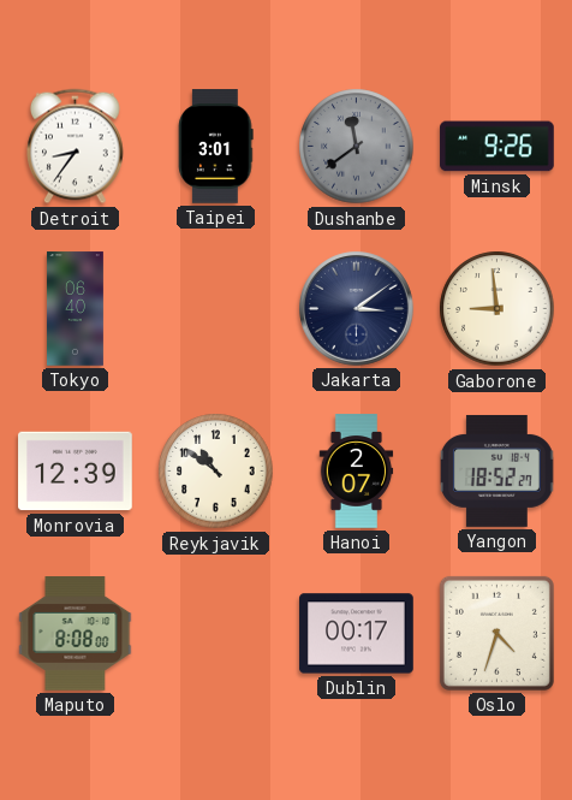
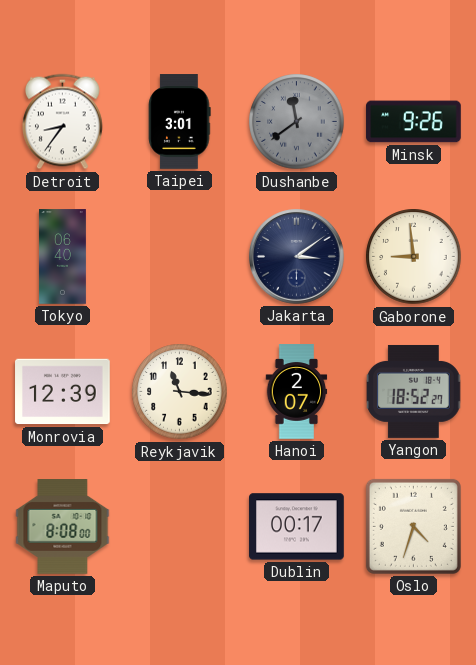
Reykjavik: 10:51 -> 11:16 (180, 392)
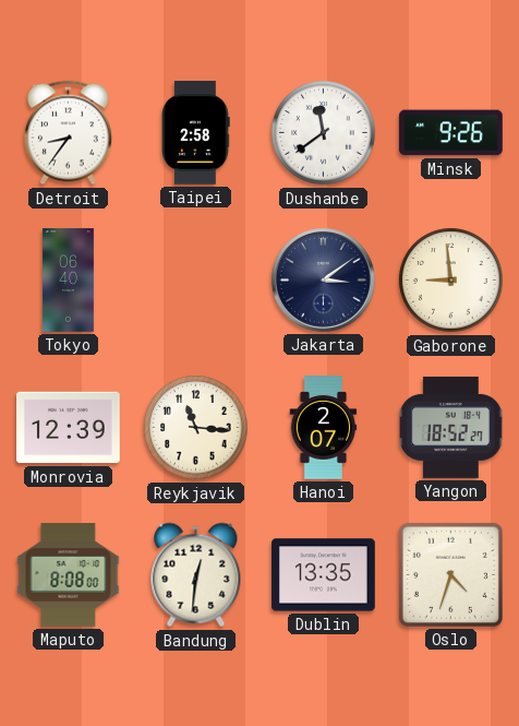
Taipei: 3:01 -> 2:58 (196, 133)
Dushanbe dial: grey -> white (324, 133)
Bandung: none -> 12:31 (196, 575)
Dublin: 00:17 -> 13:35 (324, 575)
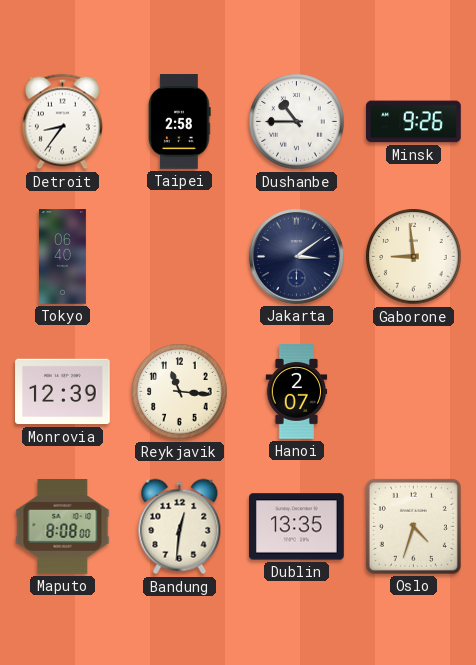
Dushanbe: 11:39 -> 10:45 (297, 122)
Yangon: 18:52 -> none (451, 427)
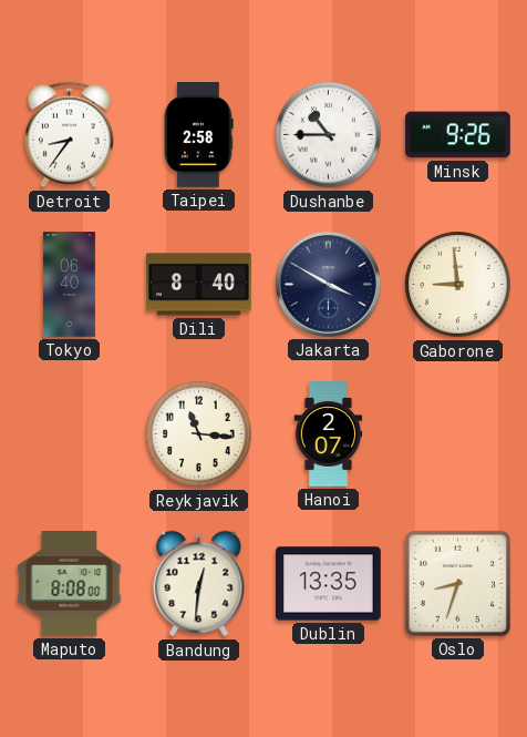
Dili: none -> 8:40 (199, 285)
Jakarta: 3:09 -> 3:50 (329, 285)
Monrovia: 12:39 -> none (63, 392)
Oslo: 4:33 -> 8:33 (457, 583)
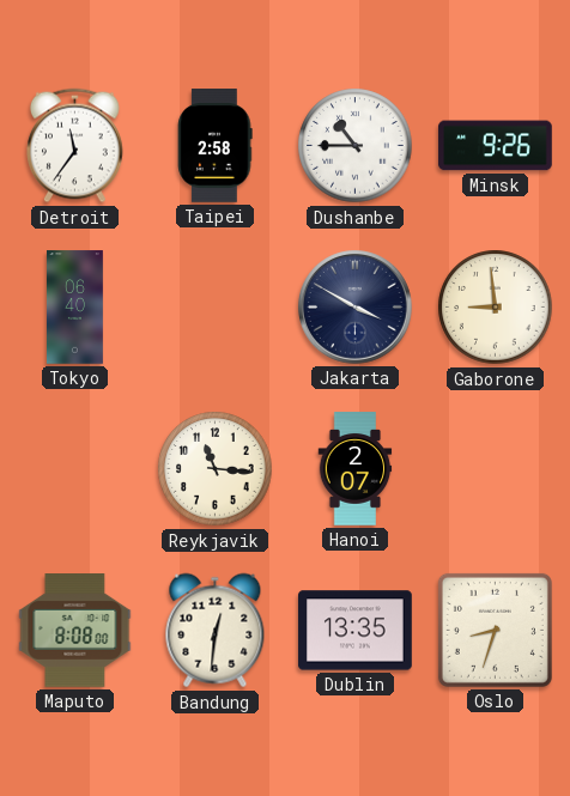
Detroit: 8:36 -> 11:36 (75, 146)
Dili: 8:40 -> none (199, 285)
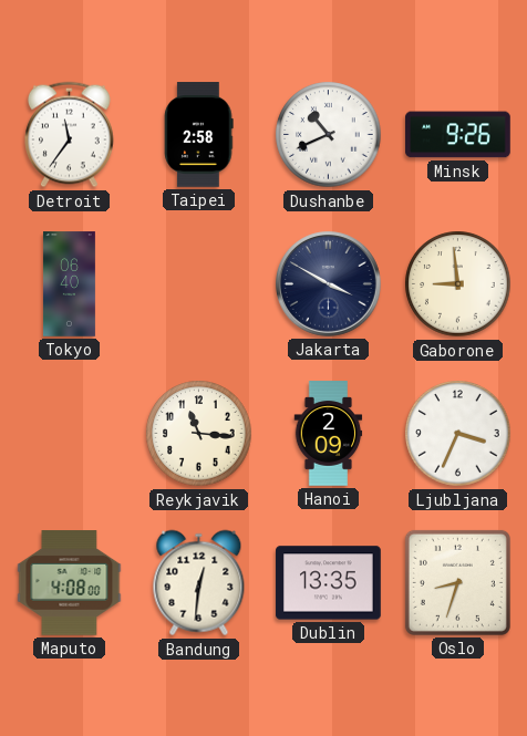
Dushanbe: 10:45 -> 10:41 (329, 135)
Hanoi: 2:07 -> 2:09 (329, 434)
Ljubljana: none -> 3:34 (458, 434)
Maputo: 8:08 -> 4:08 (70, 583)
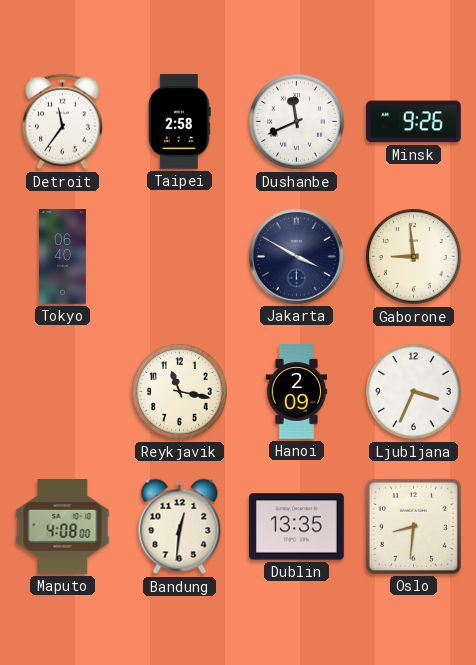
Dushanbe: 10:41 -> 11:41 (297, 122)
Reykjavik: 11:16 -> 11:17 (180, 392)
Oslo: 8:33 -> 8:31 (413, 526)
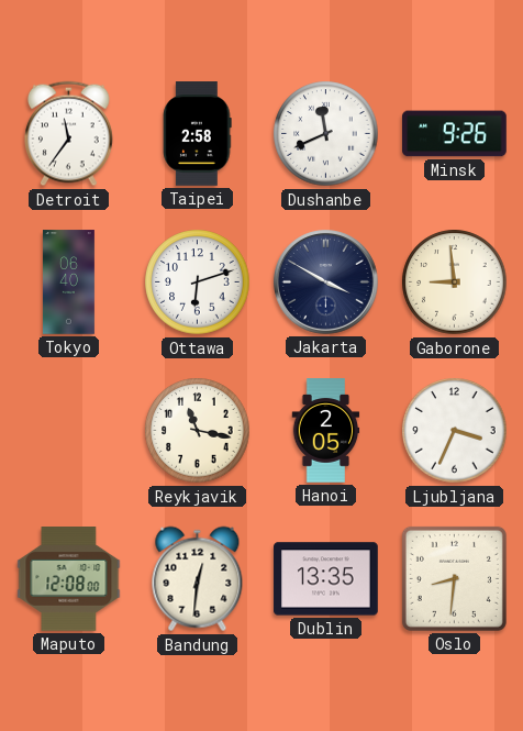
Ottawa: none -> 6:12 (198, 283)
Hanoi: 2:09 -> 2:05 (326, 431)
Maputo: 4:08 -> 12:08 (69, 579)
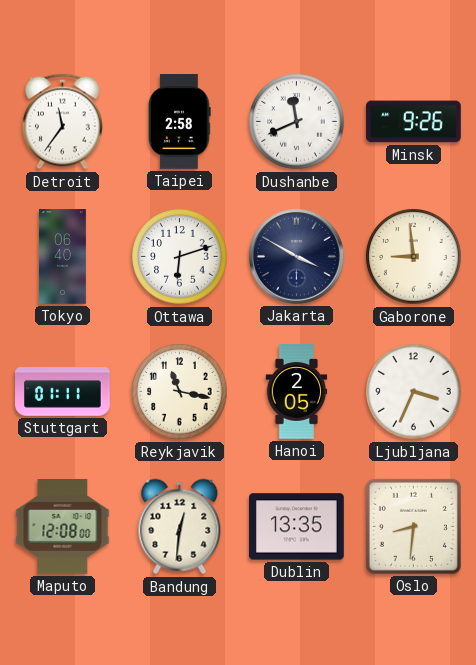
Stuttgart: none -> 01:11 (63, 392)
